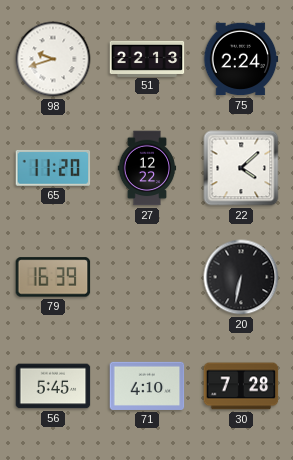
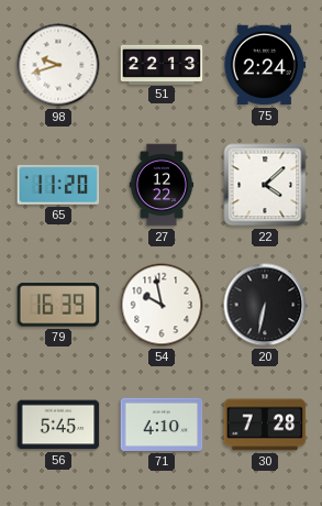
54: none -> 9:58 (162, 305)
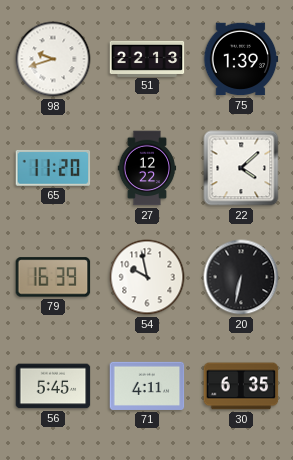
75: 2:24 -> 1:39 (241, 59)
71: 4:10 -> 4:11 (147, 386)
30: 7:28 -> 6:35 (241, 386)
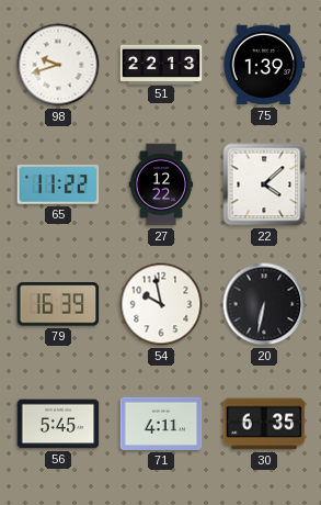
65: 11:20 -> 11:22 (58, 184)
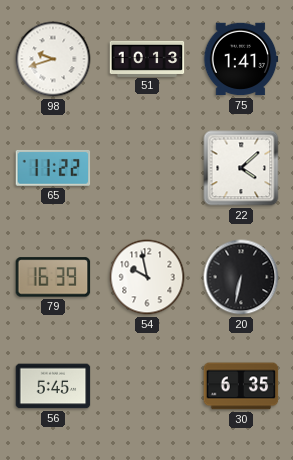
51: 22:13 -> 10:13 (147, 58)
75: 1:39 -> 1:41 (241, 59)
27: 12:22 -> none (161, 184)
71: 4:11 -> none (161, 424)
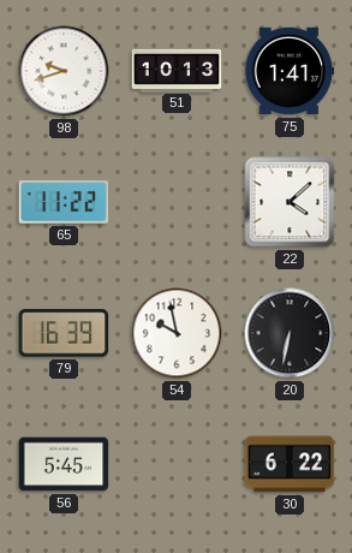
30: 6:35 -> 6:22 (290, 464)
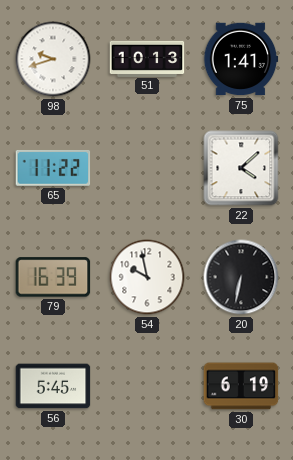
30: 6:22 -> 6:19 (241, 386)
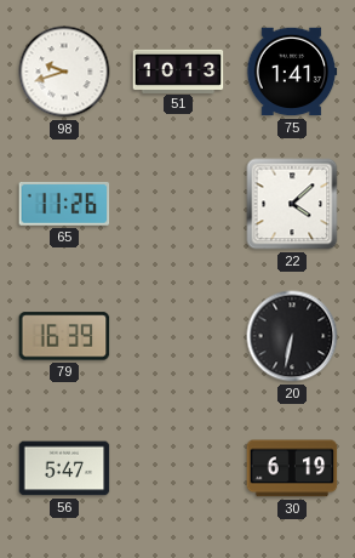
65: 11:22 -> 11:26 (64, 204)
54: 9:58 -> none (147, 277)
56: 5:45 -> 5:47 (64, 468)
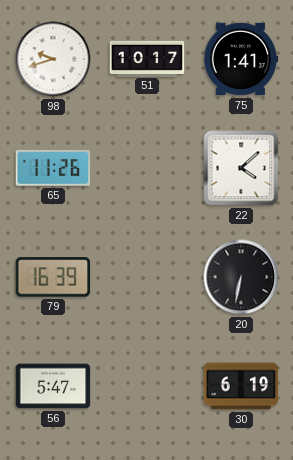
51: 10:13 -> 10:17 (147, 58)
